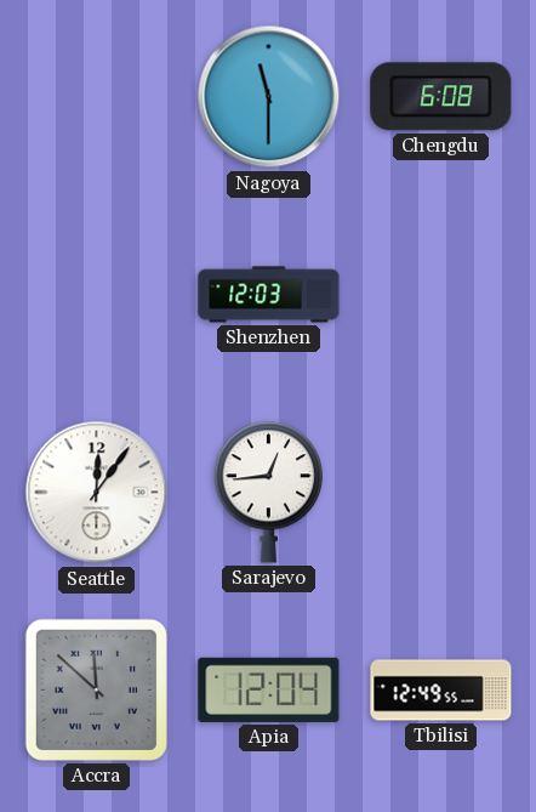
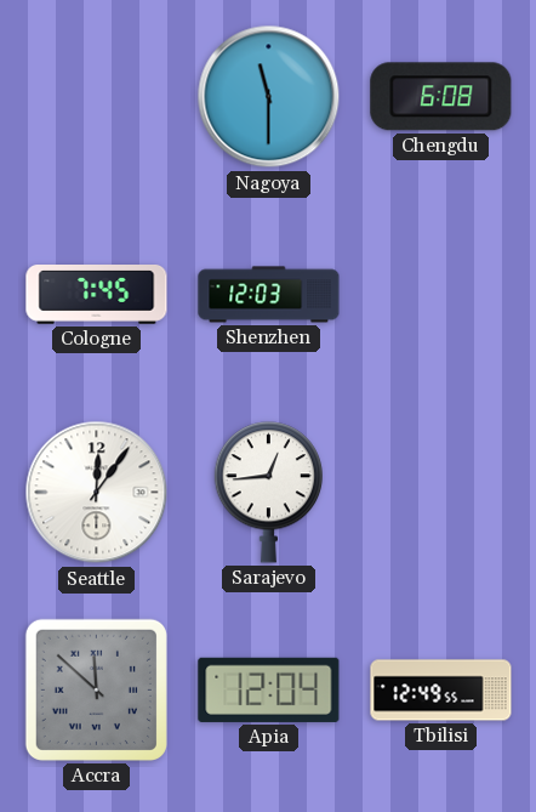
Cologne: none -> 7:45 (97, 295)
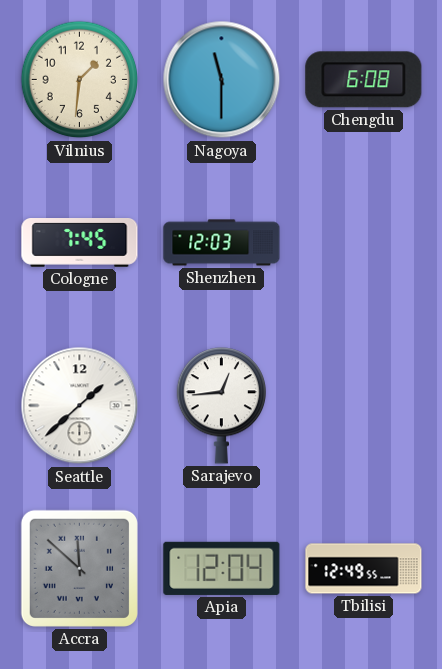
Vilnius: none -> 1:31 (80, 80)
Seattle: 12:06 -> 1:38 (80, 406)
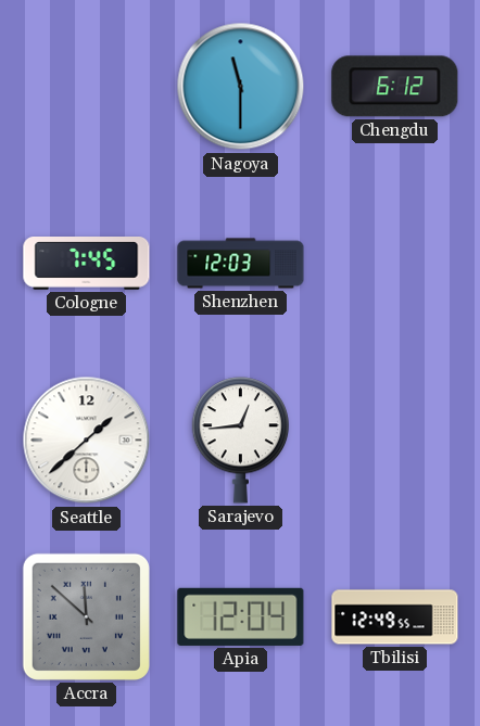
Vilnius: 1:31 -> none (80, 80)
Chengdu: 6:08 -> 6:12 (395, 87)
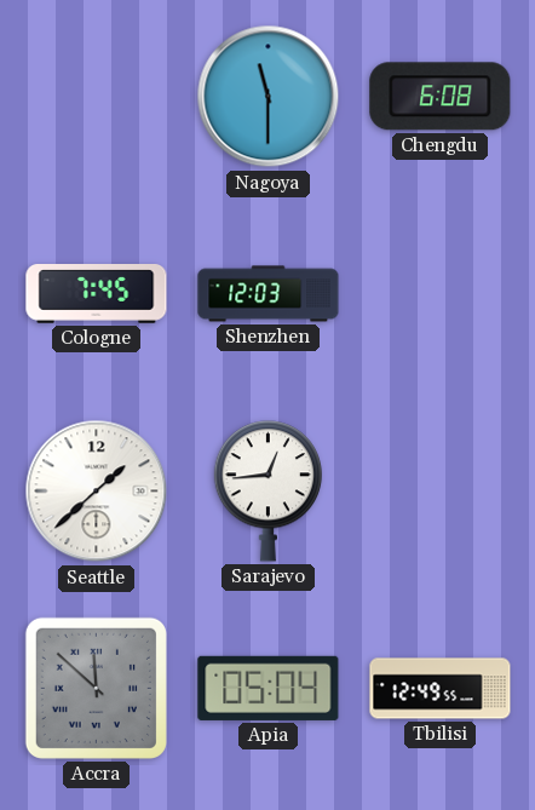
Chengdu: 6:12 -> 6:08 (441, 97)
Apia: 12:04 -> 05:04 (269, 688)
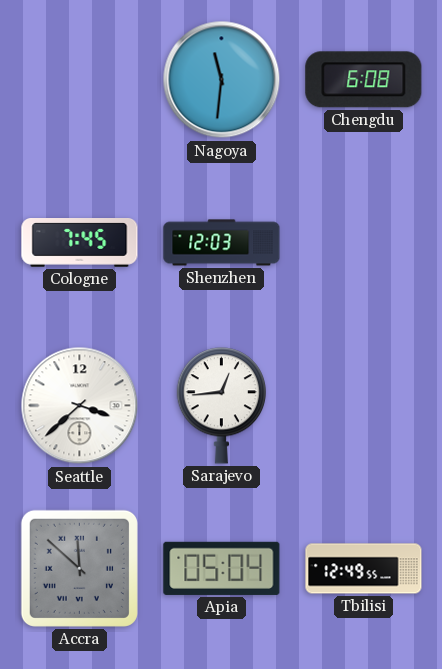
Nagoya: 11:30 -> 11:31 (222, 80)
Seattle: 1:38 -> 3:38 (80, 406)
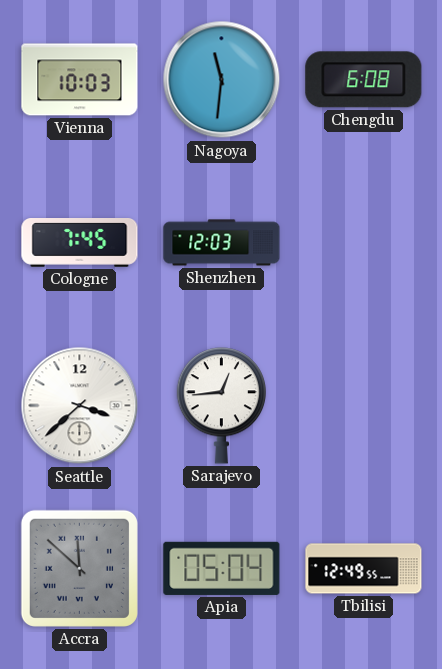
Vienna: none -> 10:03 (80, 80)
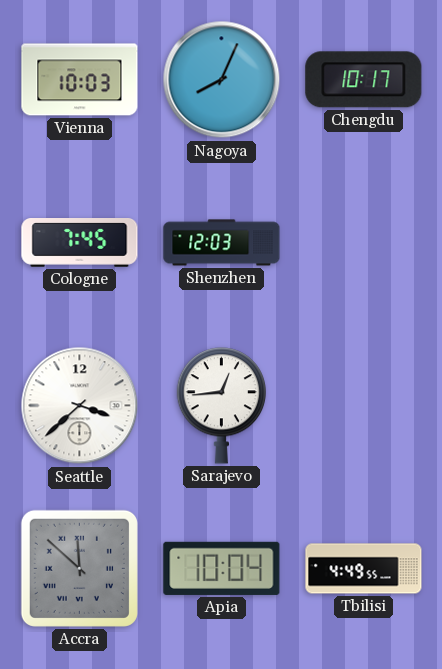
Nagoya: 11:31 -> 8:04 (222, 80)
Chengdu: 6:08 -> 10:17 (364, 80)
Apia: 05:04 -> 10:04 (222, 568)
Tbilisi: 12:49 -> 4:49 (364, 569)
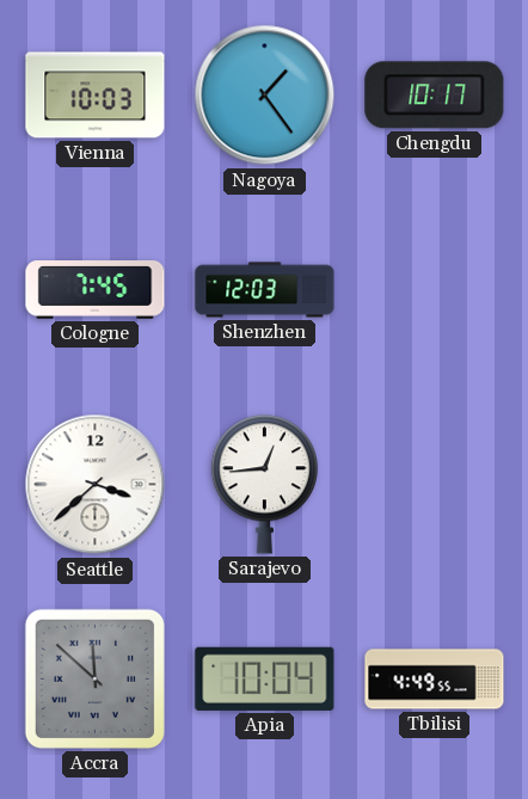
Nagoya: 8:04 -> 1:24 (265, 96)
